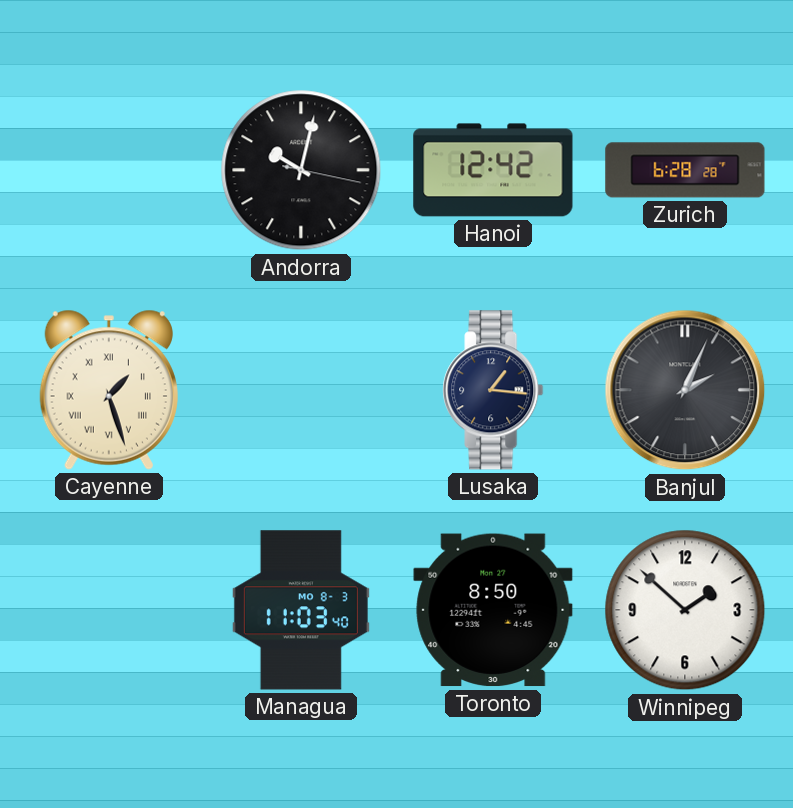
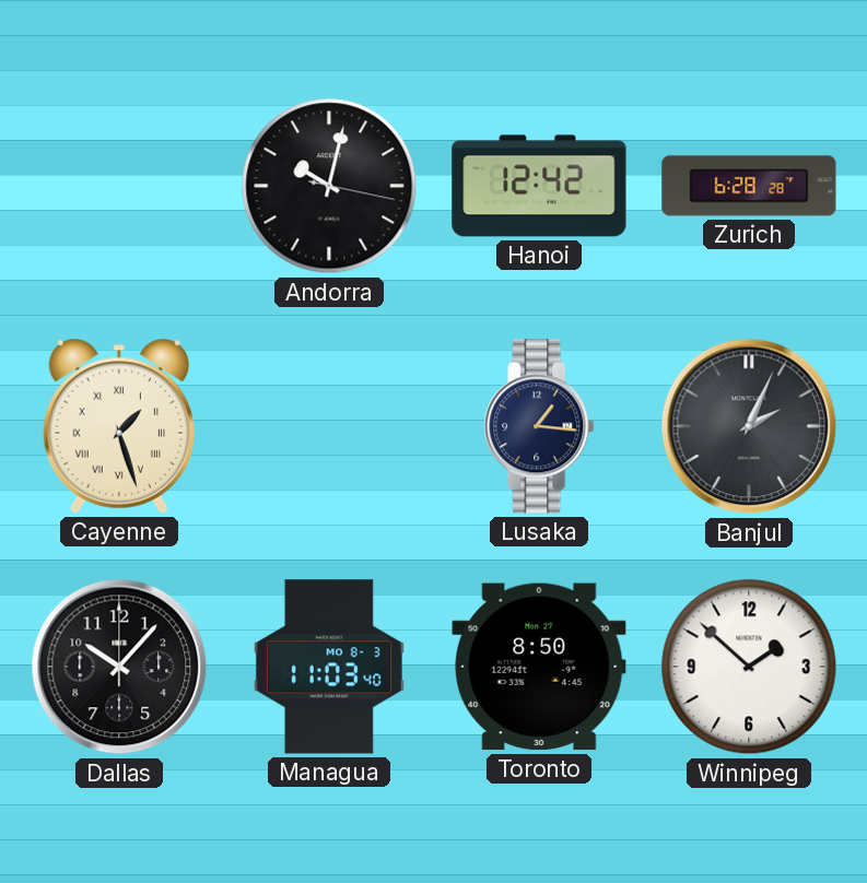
Dallas: none -> 10:07 (119, 667)
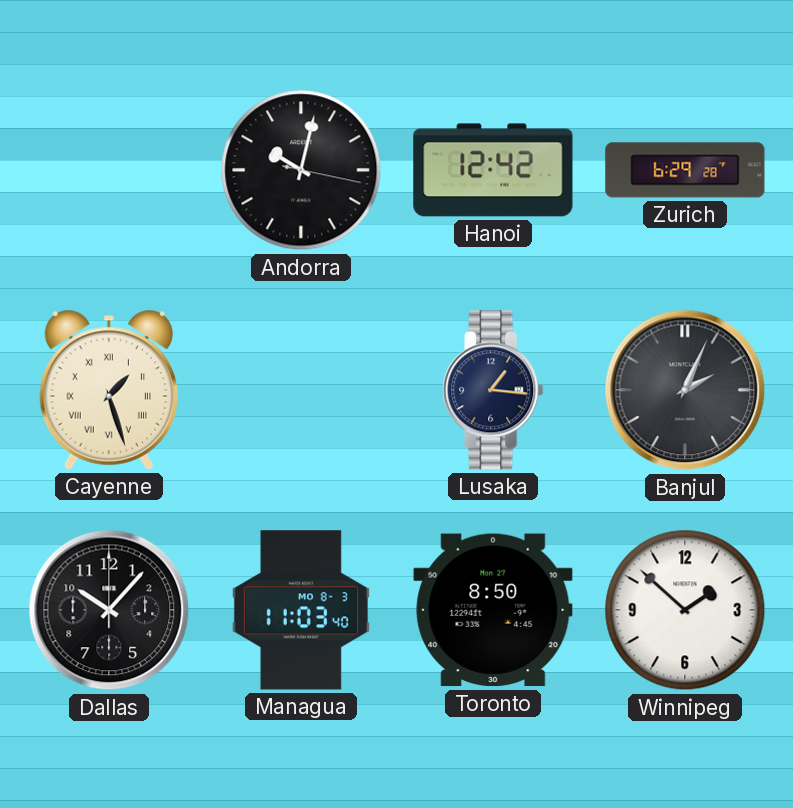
Zurich: 6:28 -> 6:29 (685, 170)
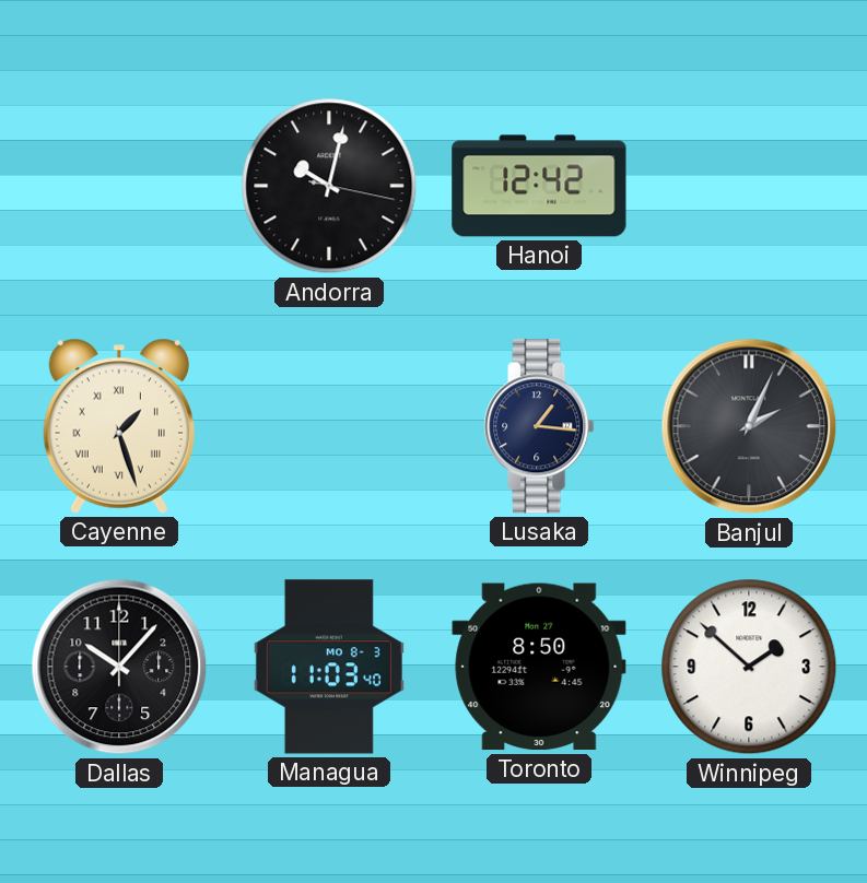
Zurich: 6:29 -> none (685, 170)
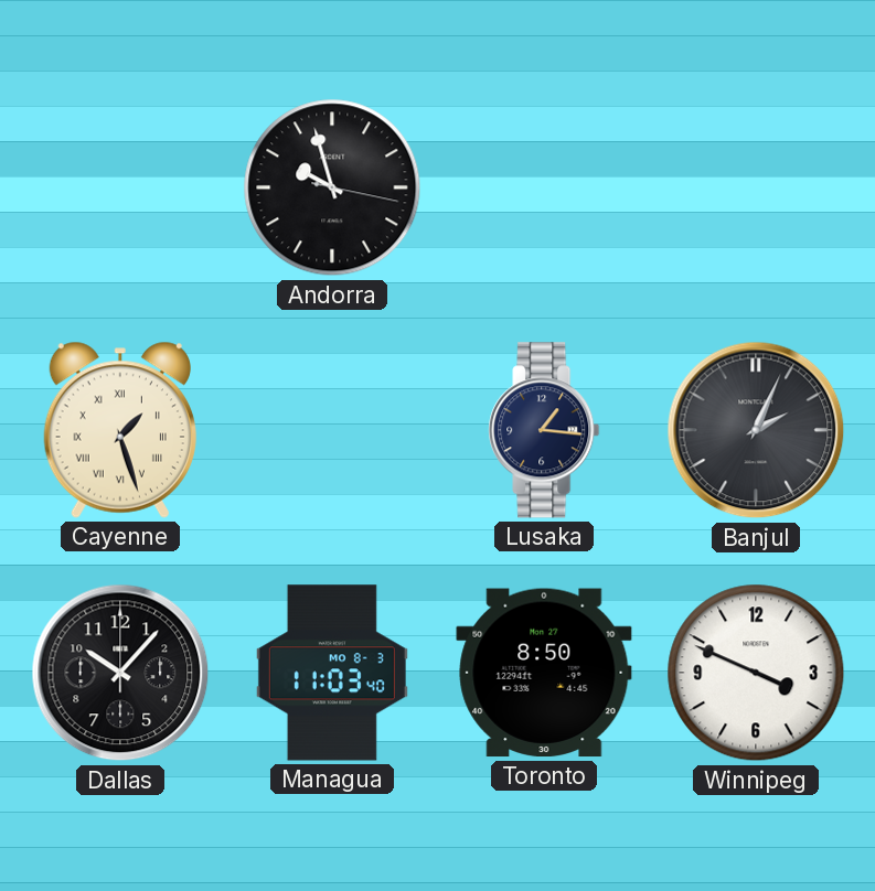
Andorra: 10:02 -> 9:57 (332, 187)
Hanoi: 12:42 -> none (539, 186)
Winnipeg: 1:52 -> 3:49 (756, 673)
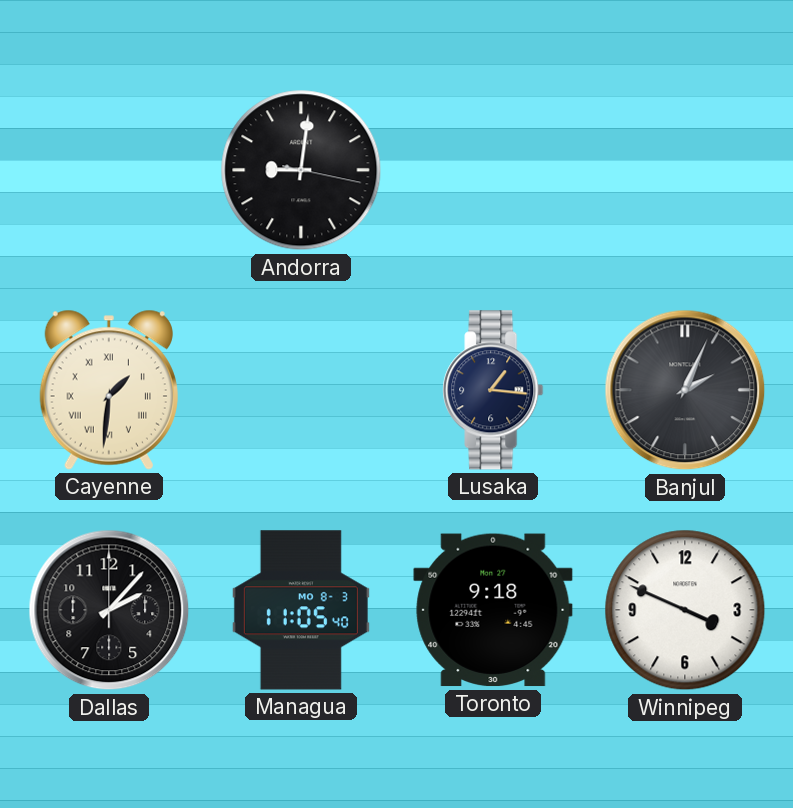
Andorra: 9:57 -> 9:01 (301, 170)
Cayenne: 1:27 -> 1:31 (109, 390)
Dallas: 10:07 -> 2:07 (109, 610)
Managua: 11:03 -> 11:05 (301, 610)
Toronto: 8:50 -> 9:18 (493, 610)
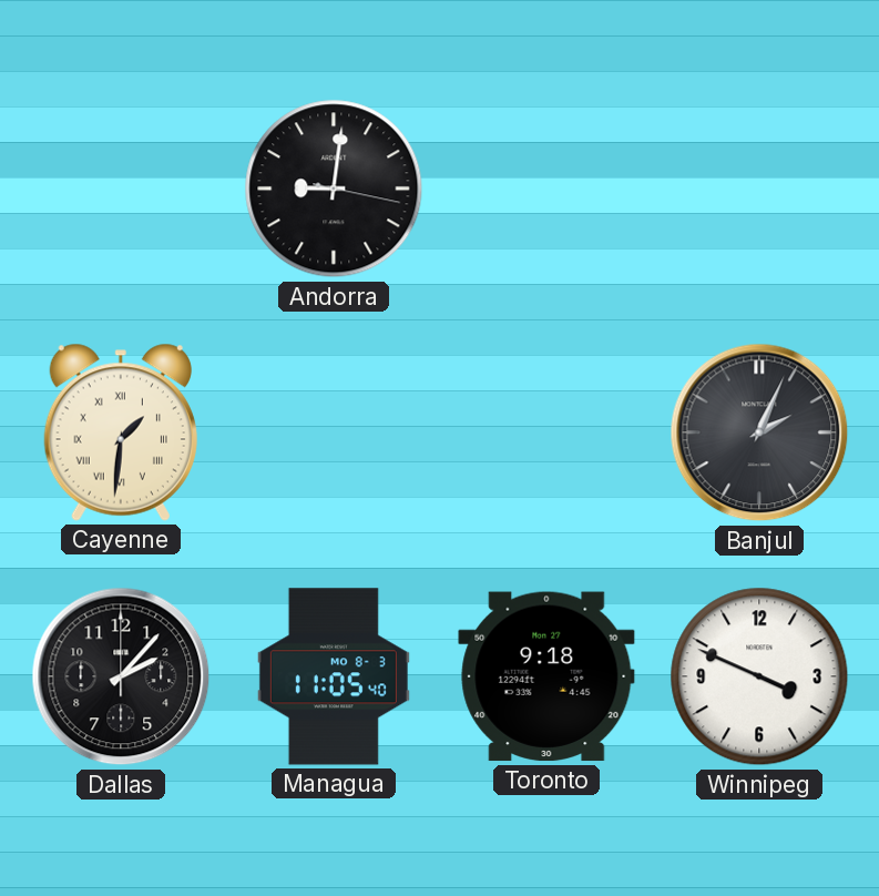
Lusaka: 1:16 -> none (493, 390)
